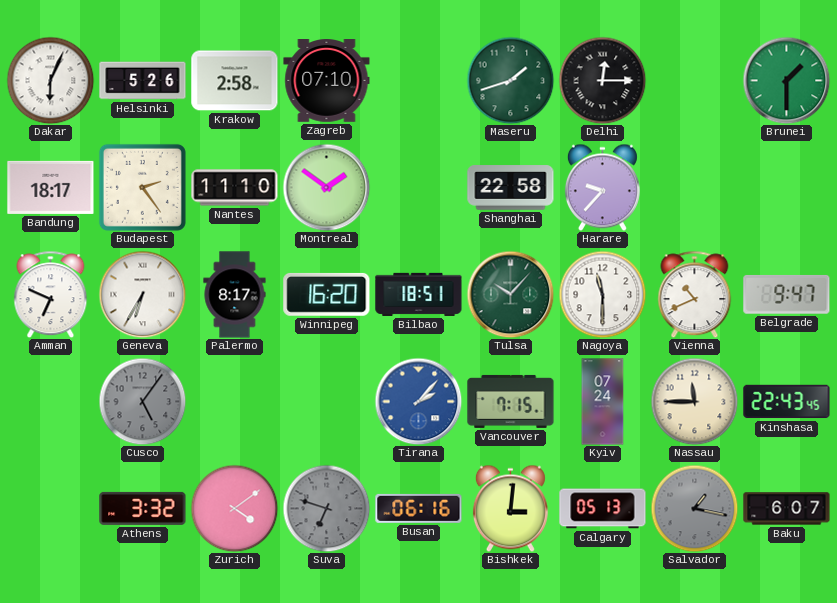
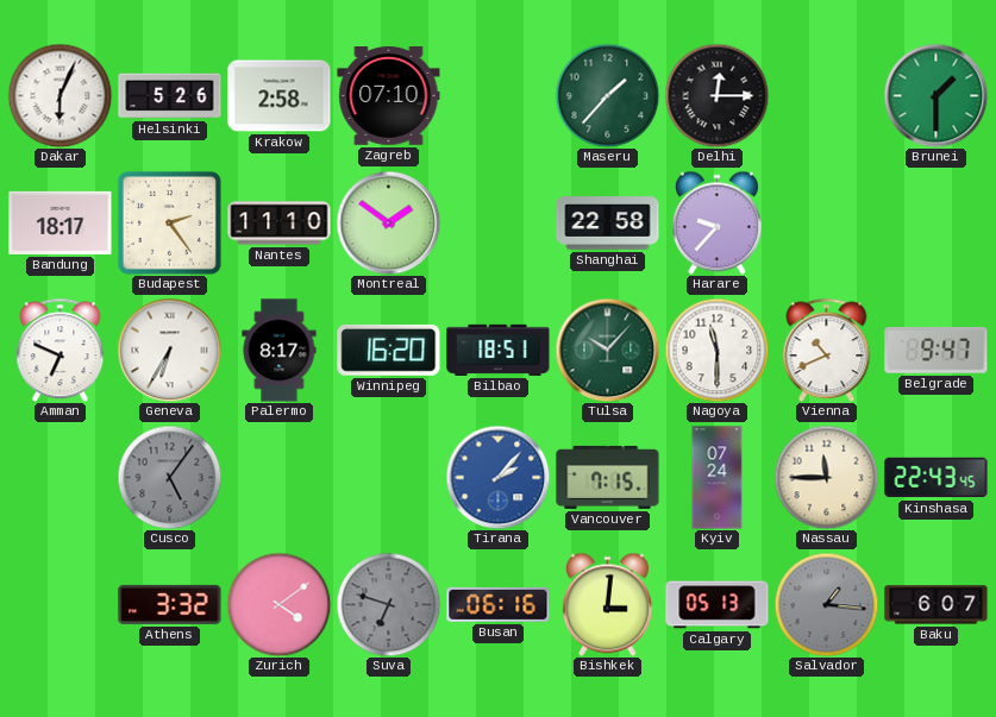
Maseru: 1:42 -> 1:37 (607, 95)
Salvador: 1:17 -> 1:16 (826, 604)
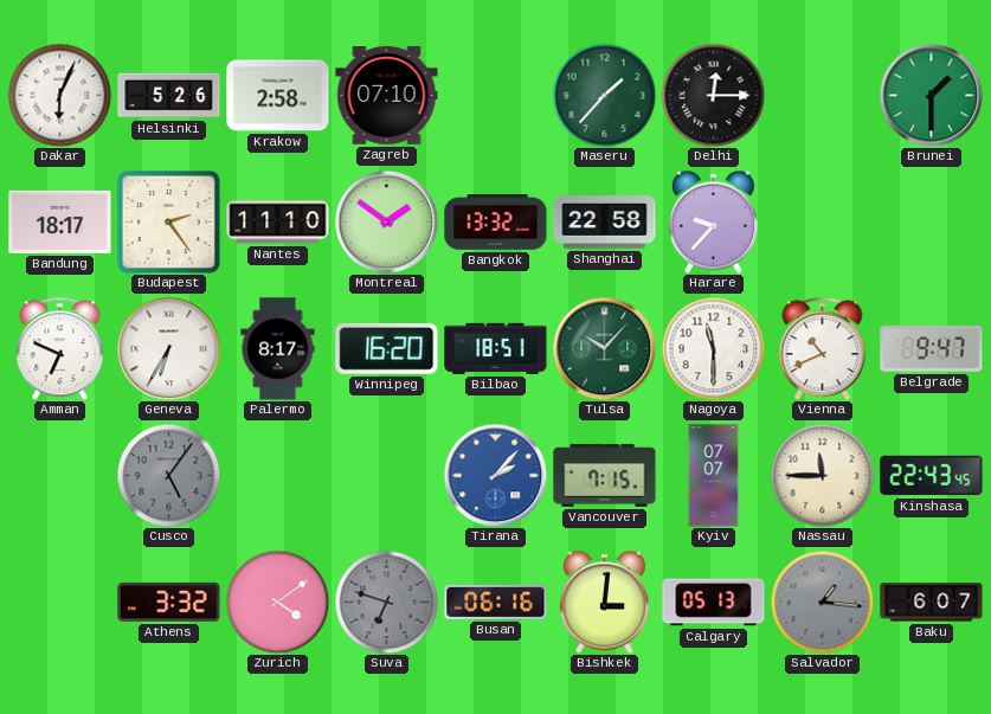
Bangkok: none -> 13:32 (496, 223)
Kyiv: 07:24 -> 07:07 (714, 476)
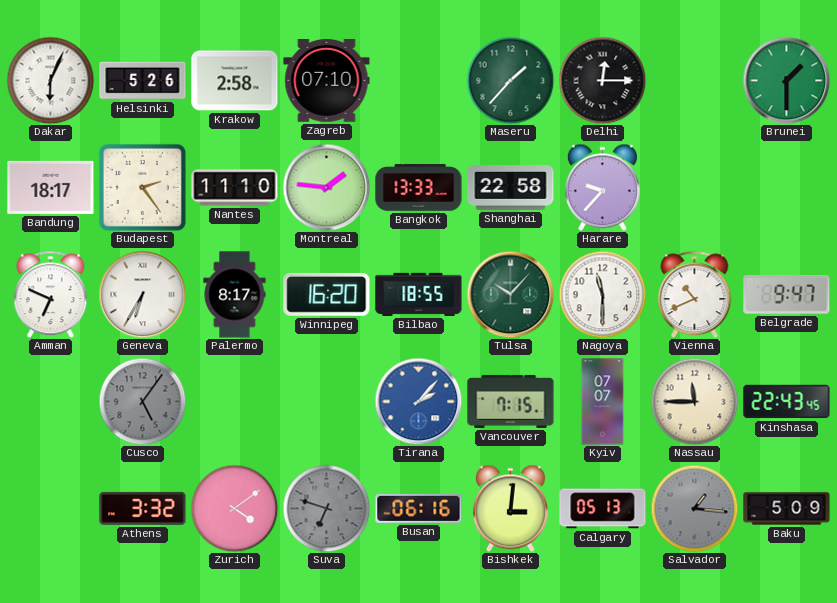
Montreal: 1:51 -> 1:46 (326, 187)
Bangkok: 13:32 -> 13:33 (419, 188)
Bilbao: 18:51 -> 18:55 (419, 294)
Baku: 6:07 -> 5:09 (787, 509)
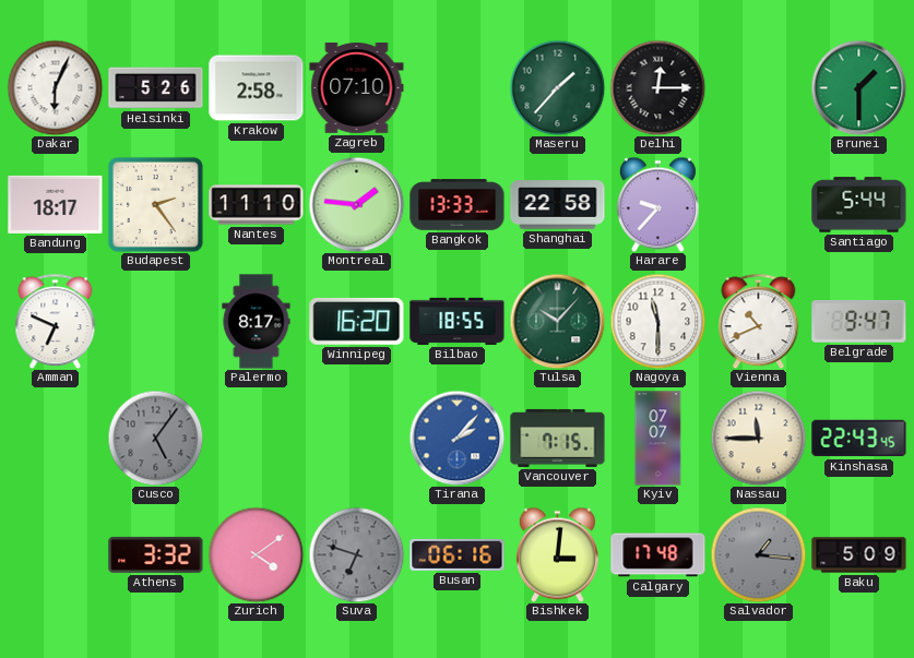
Santiago: none -> 5:44 (859, 205)
Geneva: 6:35 -> none (142, 294)
Calgary: 05:13 -> 17:48 (658, 555)
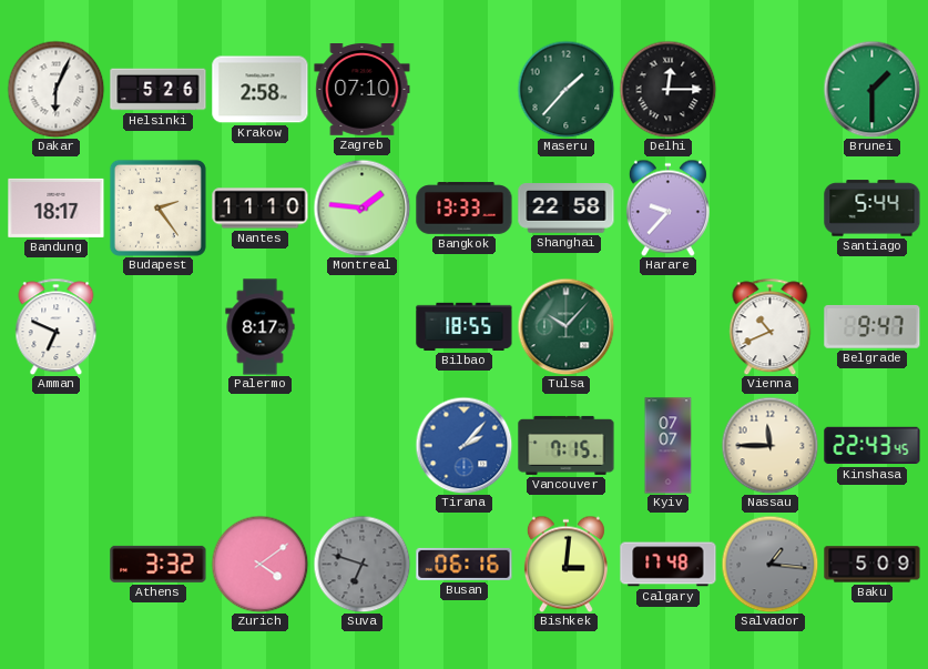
Winnipeg: 16:20 -> none (357, 321)
Nagoya: 11:30 -> none (657, 321)
Cusco: 5:06 -> none (155, 438)
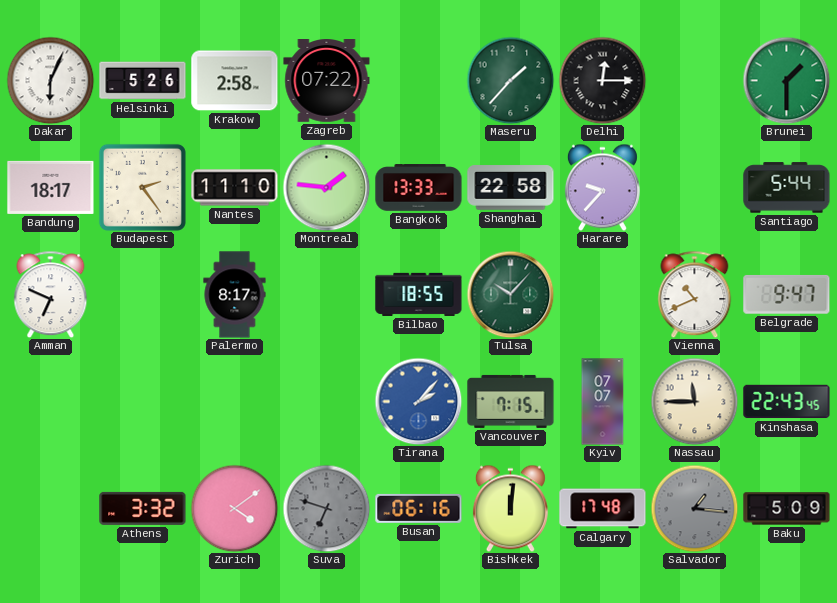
Zagreb: 07:10 -> 07:22 (327, 81)
Bishkek: 3:01 -> 12:01 (510, 508)
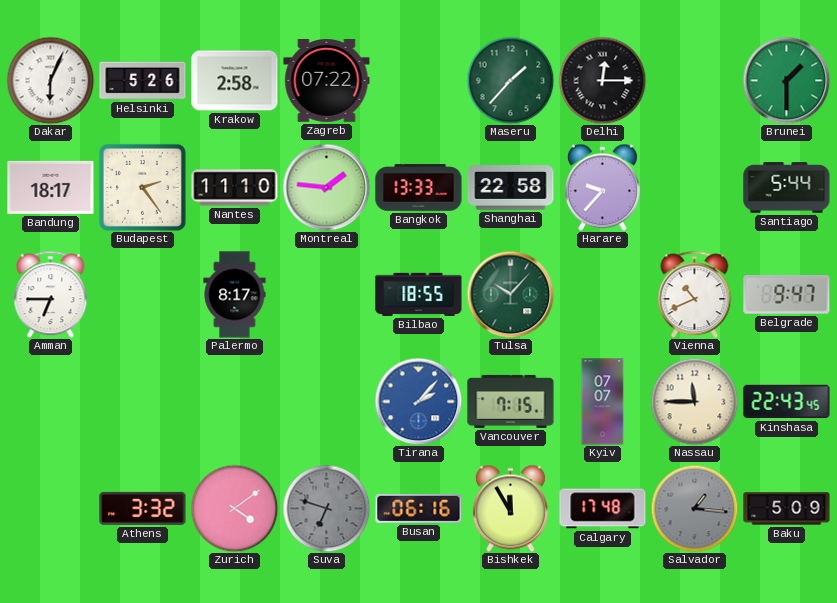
Amman: 6:49 -> 6:45 (51, 294)
Bishkek: 12:01 -> 11:55 (510, 508)
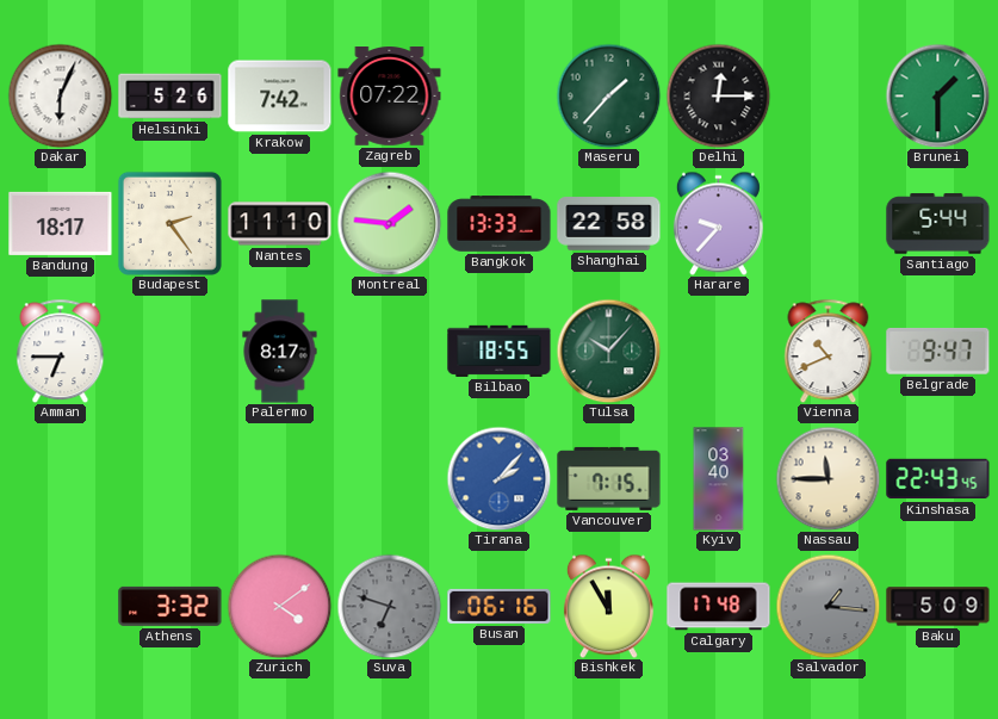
Krakow: 2:58 -> 7:42 (280, 97)
Kyiv: 07:07 -> 03:40 (719, 479)
